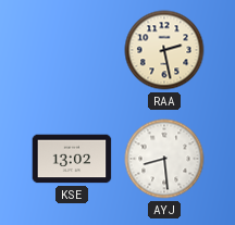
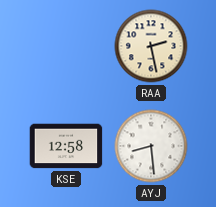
KSE: 13:02 -> 12:58 (66, 146)
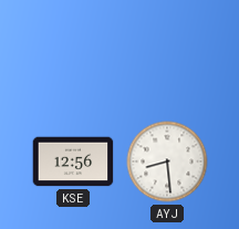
RAA: 2:28 -> none (151, 46)
KSE: 12:58 -> 12:56 (73, 162)
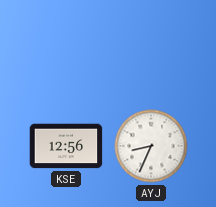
AYJ: 8:29 -> 8:34 (151, 146)
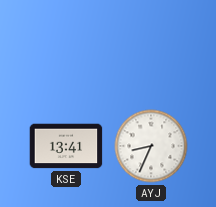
KSE: 12:56 -> 13:41 (66, 146)
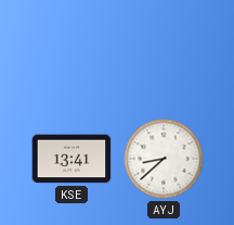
AYJ: 8:34 -> 8:38 (164, 159)
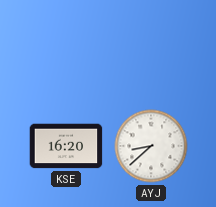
KSE: 13:41 -> 16:20 (66, 146)
